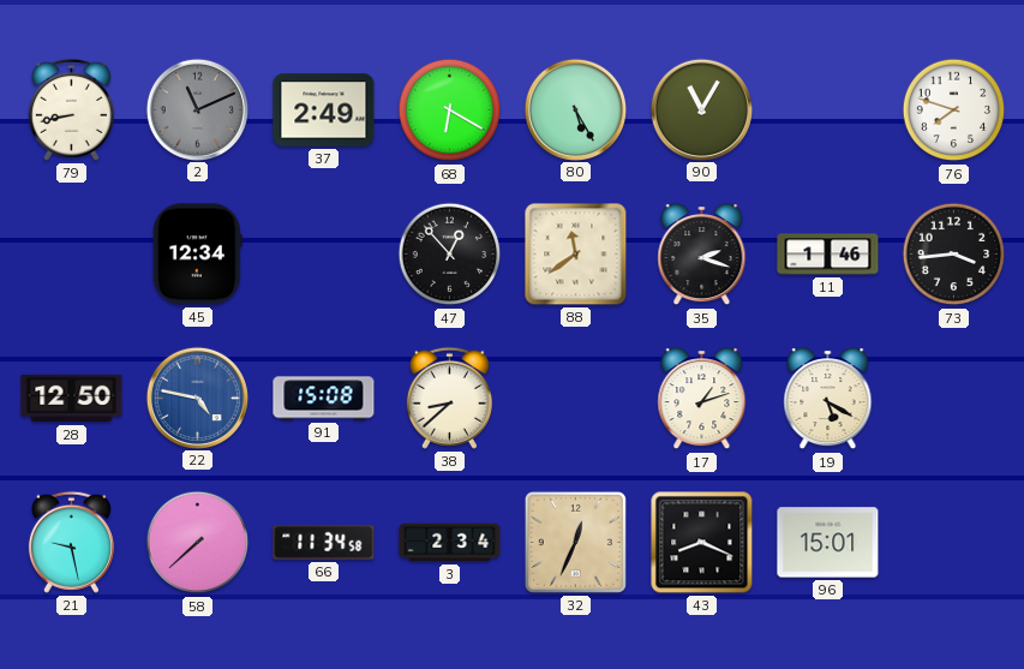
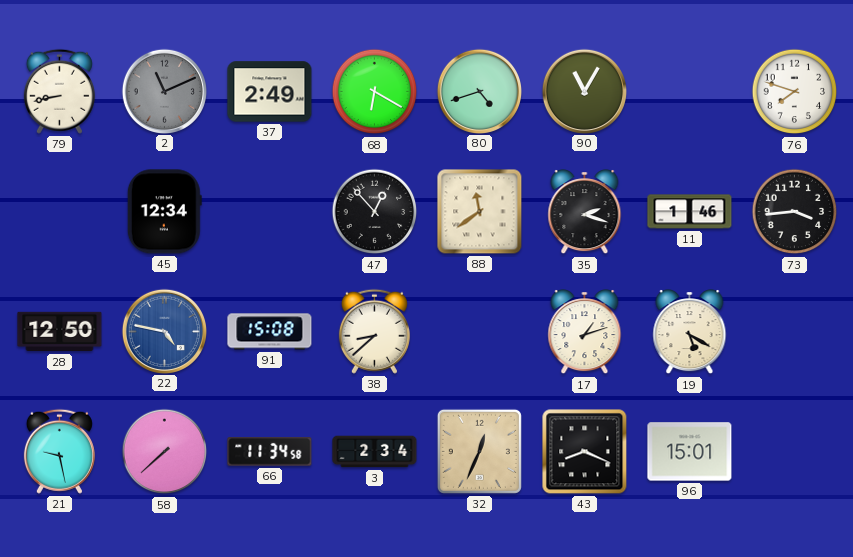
80: 5:25 -> 4:42 (479, 91)
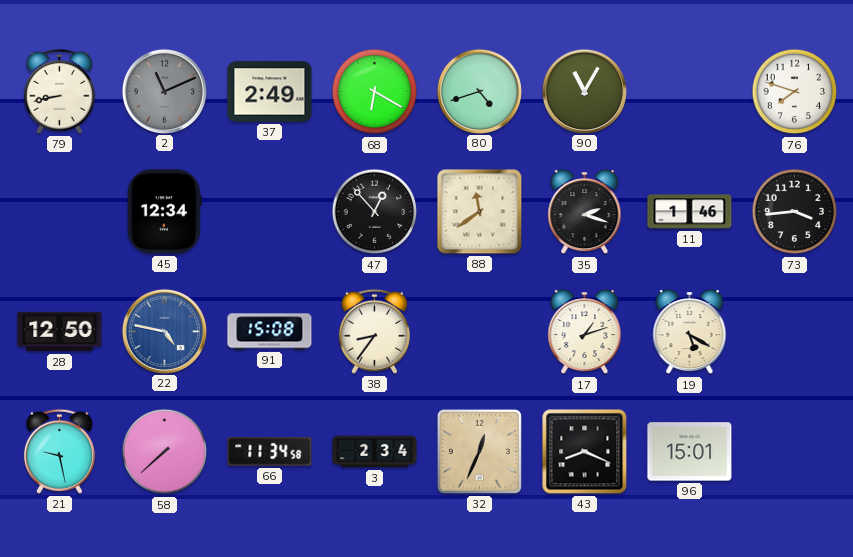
38: 8:38 -> 8:36 (374, 331)
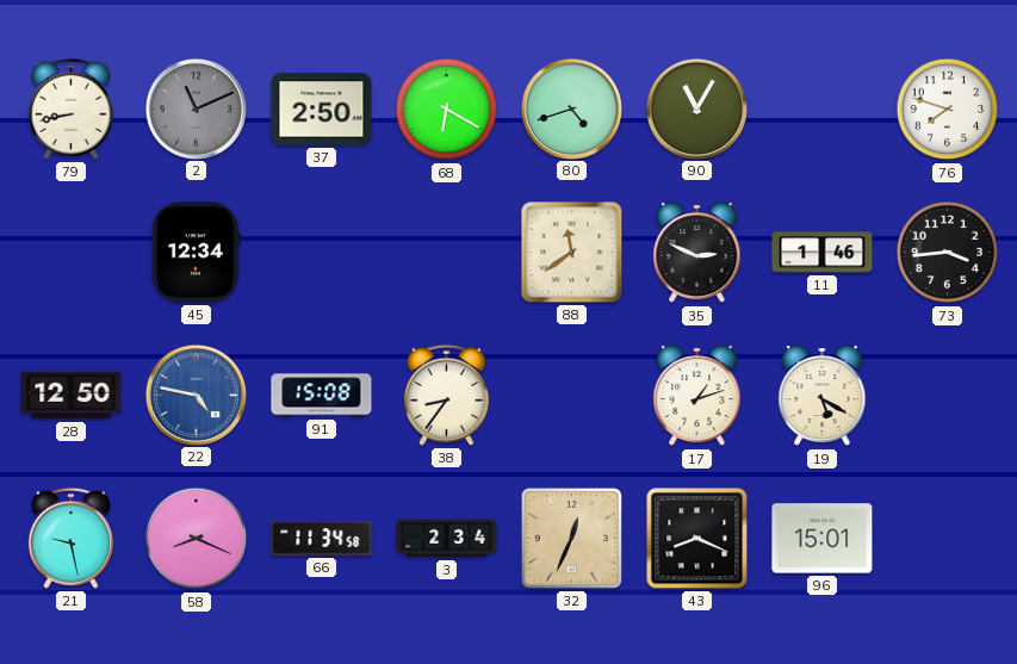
37: 2:49 -> 2:50 (322, 110)
47: 12:53 -> none (375, 212)
35: 2:18 -> 2:49 (697, 253)
58: 7:38 -> 8:19 (197, 539)
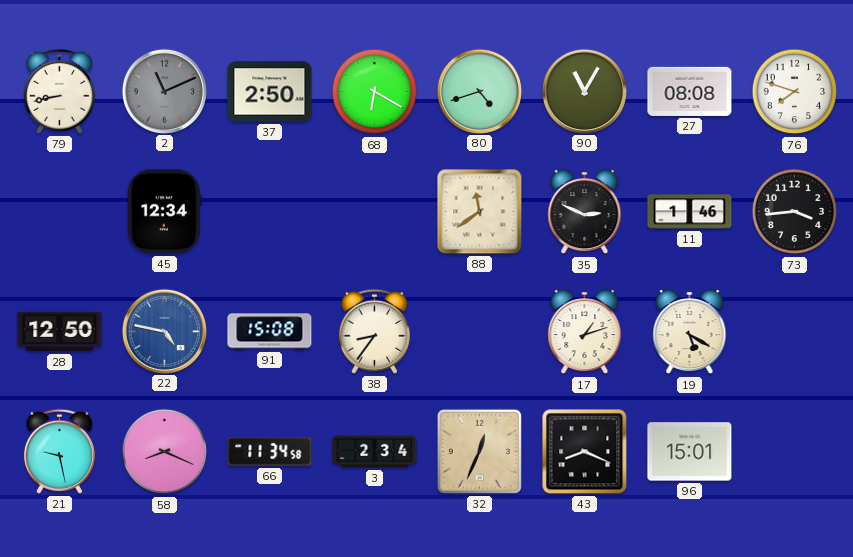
27: none -> 08:08 (690, 91)
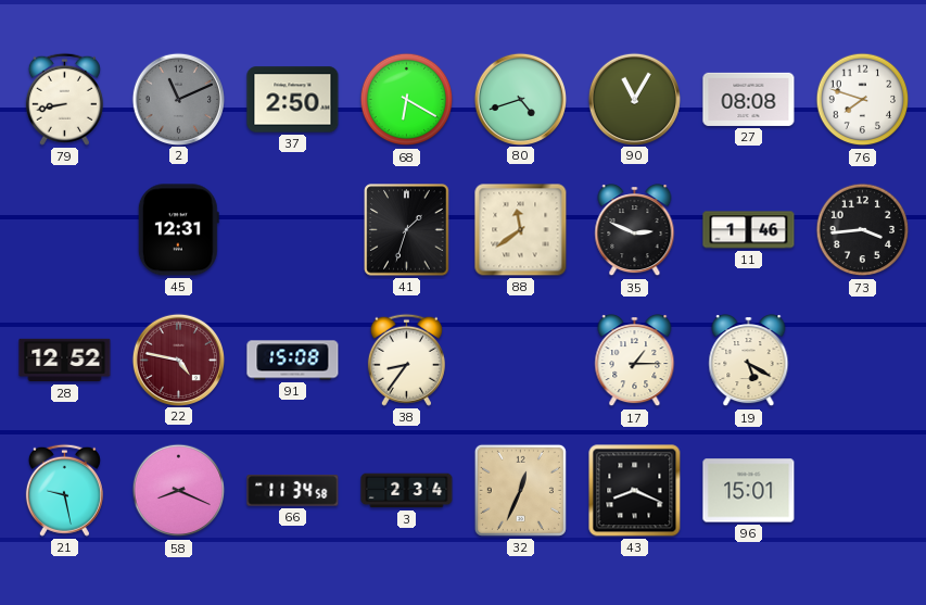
45: 12:34 -> 12:31 (178, 230)
41: none -> 1:33 (407, 230)
28: 12:50 -> 12:52 (65, 361)
22 dial: blue -> burgundy (178, 360)
17: 1:12 -> 1:15 (635, 361)
